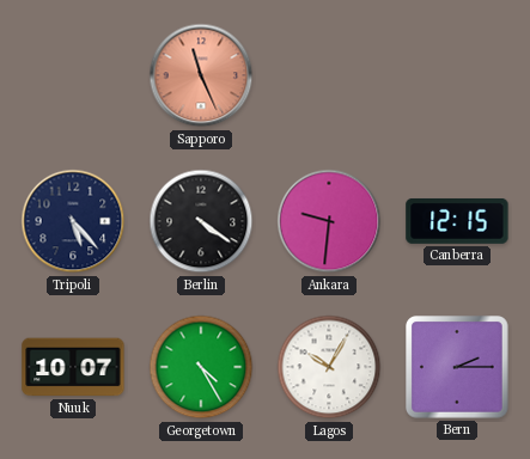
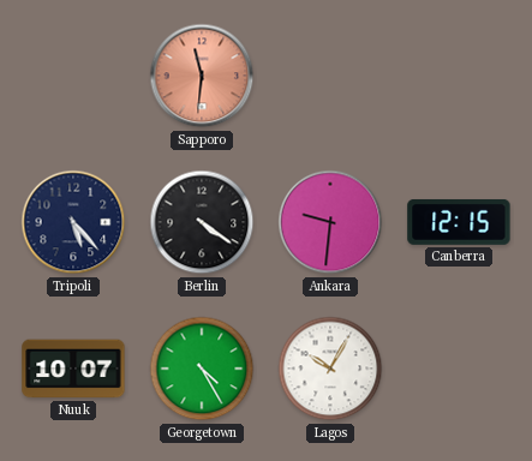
Sapporo: 11:26 -> 11:31 (202, 76)
Bern: 2:15 -> none (457, 367)
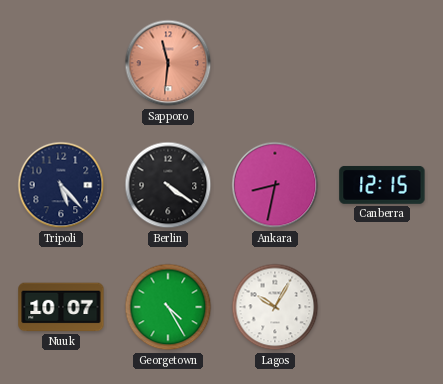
Ankara: 9:31 -> 8:32 (275, 185)
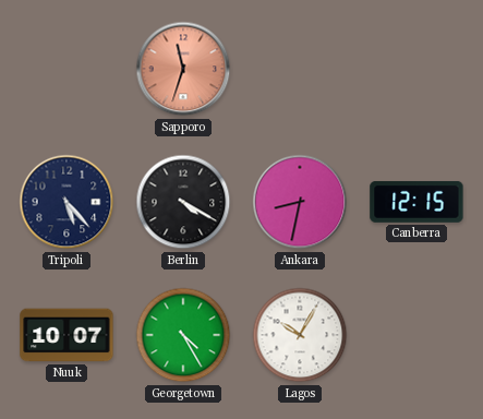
Sapporo: 11:31 -> 11:33 (183, 69)
Berlin: 4:21 -> 4:20 (183, 202)
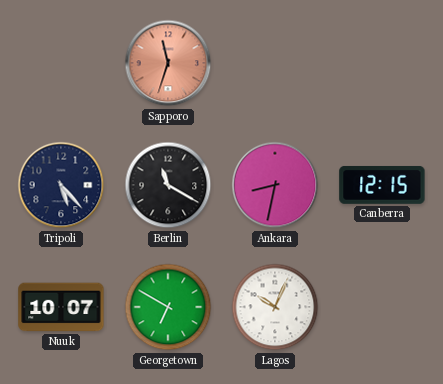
Berlin: 4:20 -> 11:20 (168, 185)
Georgetown: 4:25 -> 6:50 (168, 307)
Lagos: 10:05 -> 10:04 (275, 307)
